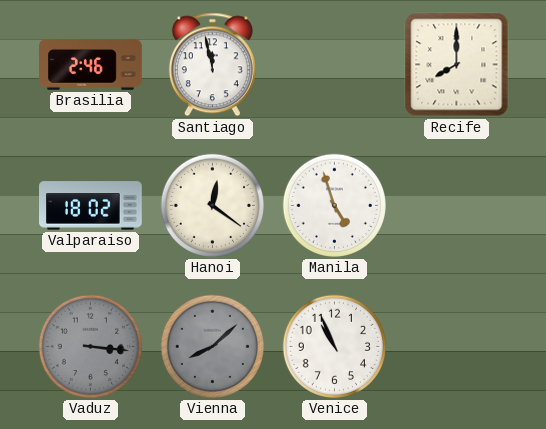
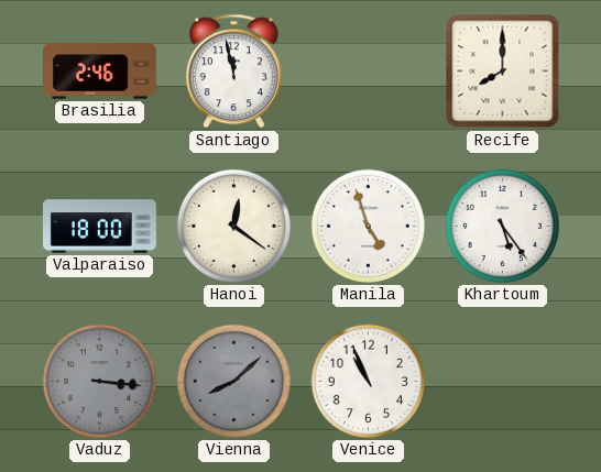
Valparaiso: 18:02 -> 18:00 (100, 227)
Khartoum: none -> 5:24 (502, 226)
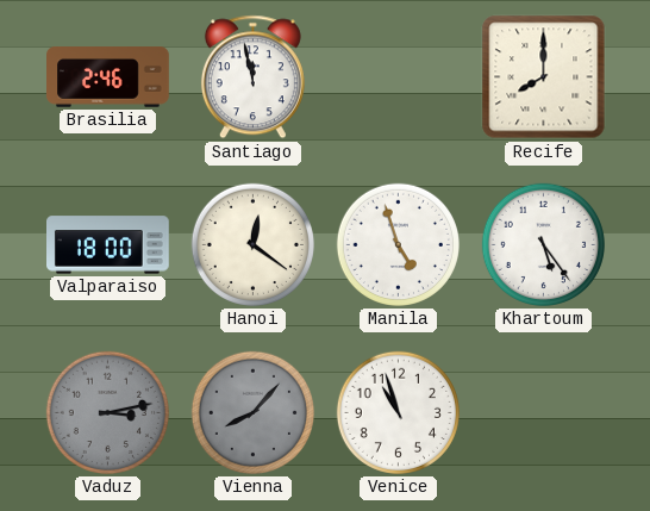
Vaduz: 3:16 -> 3:13 (107, 412)
Vienna: 8:08 -> 8:07 (252, 412)
Venice: 10:56 -> 10:57 (398, 412)
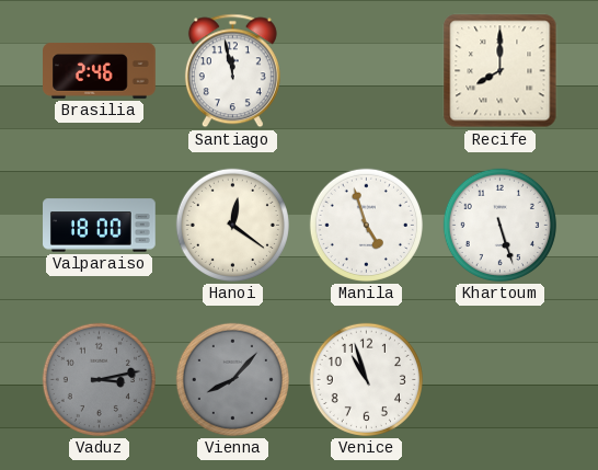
Khartoum: 5:24 -> 5:27 (499, 225)
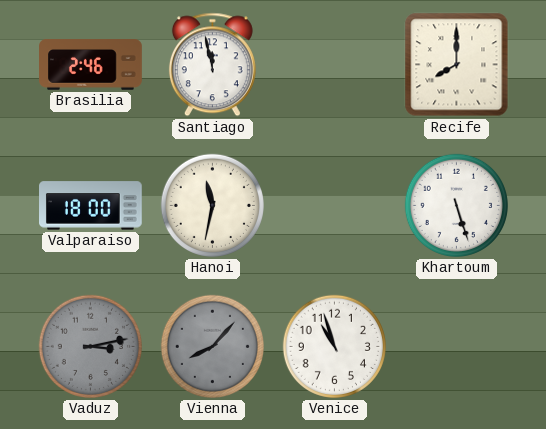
Hanoi: 12:21 -> 11:32 (212, 205)
Manila: 4:57 -> none (366, 225)
